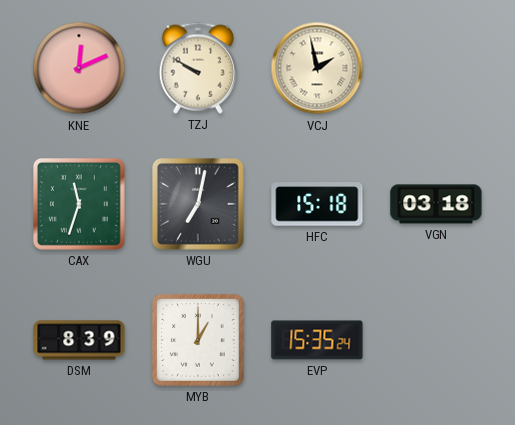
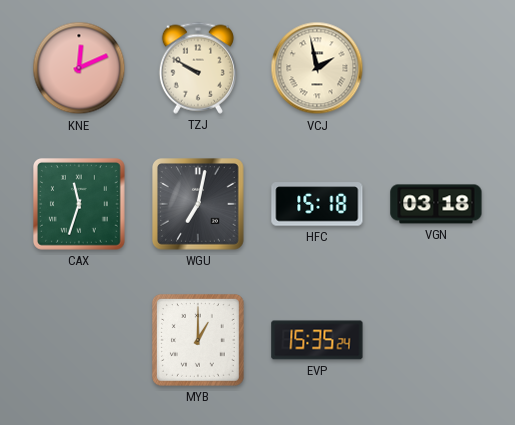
DSM: 8:39 -> none (79, 340)
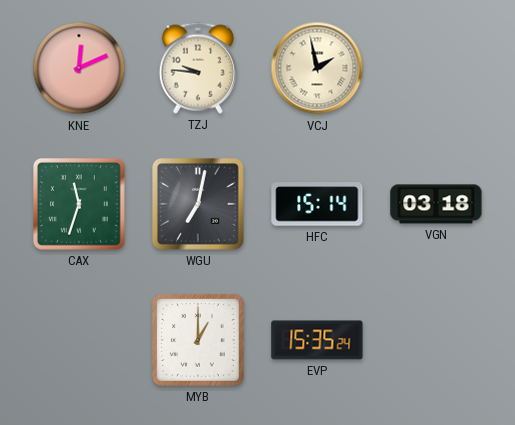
TZJ: 9:50 -> 9:46 (198, 68)
HFC: 15:18 -> 15:14 (317, 204)
